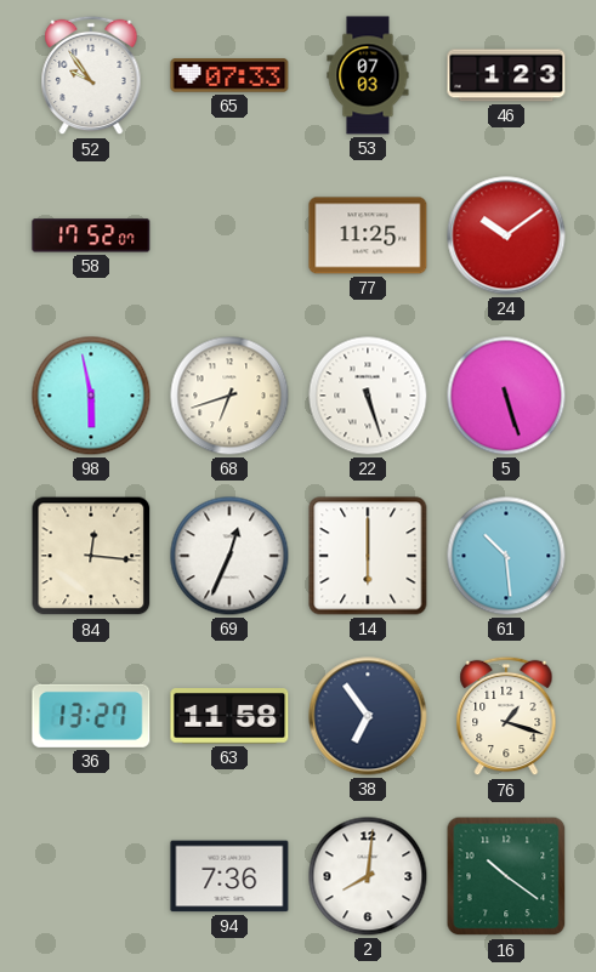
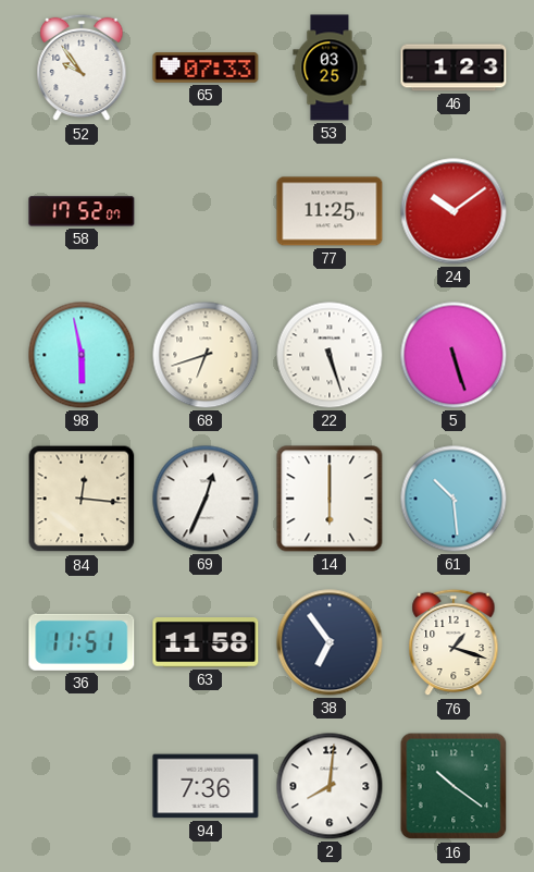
53: 07:03 -> 03:25 (330, 67)
36: 13:27 -> 11:51 (82, 642)
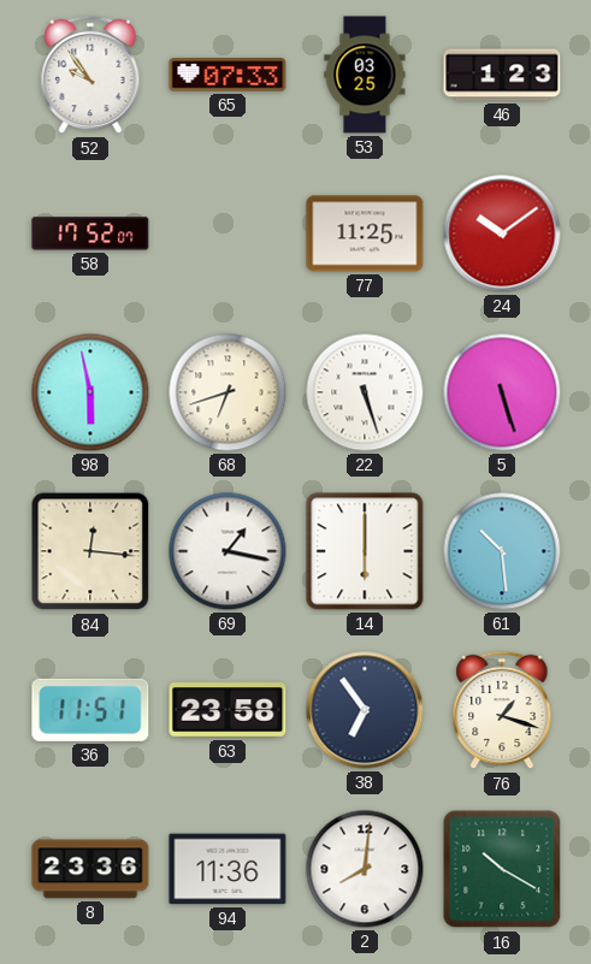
69: 12:34 -> 1:17 (227, 551)
63: 11:58 -> 23:58 (227, 710)
8: none -> 23:36 (90, 869)
94: 7:36 -> 11:36 (227, 869)
16: 10:21 -> 10:20 (502, 869)
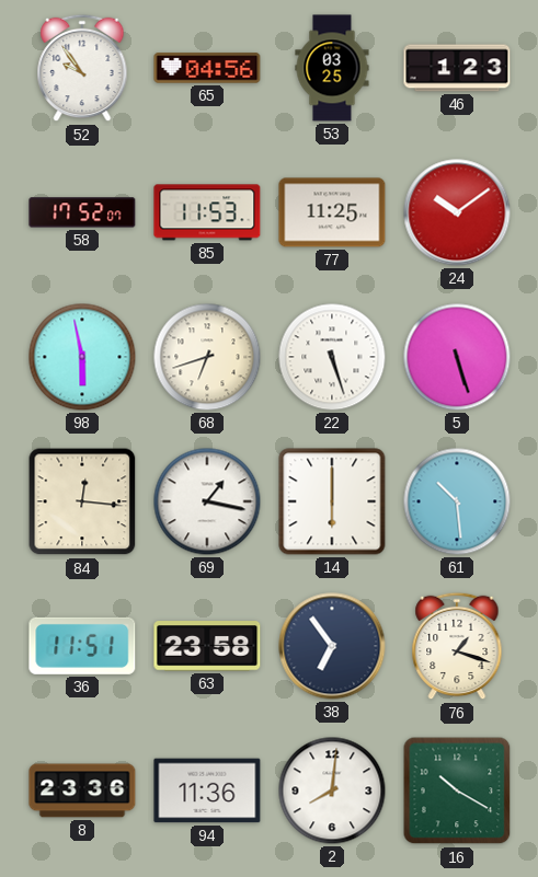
65: 07:33 -> 04:56 (207, 68)
85: none -> 11:53 (207, 212)
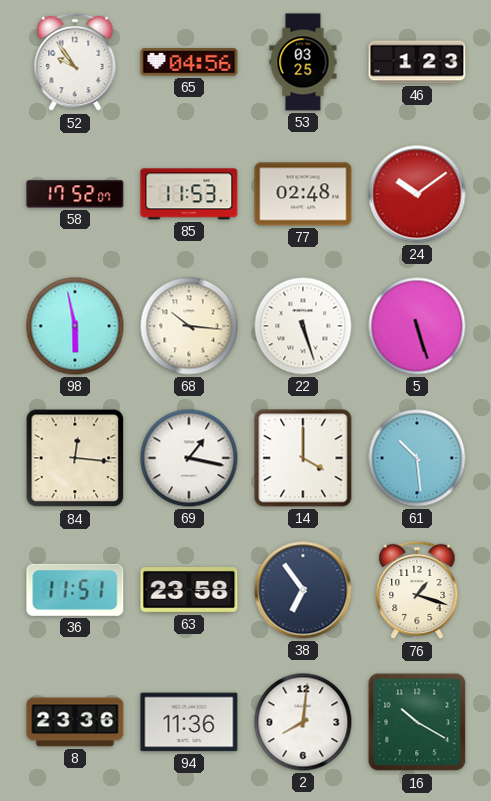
77: 11:25 -> 02:48 (303, 194)
68: 6:42 -> 10:16 (189, 326)
14: 6:00 -> 4:00 (303, 458)
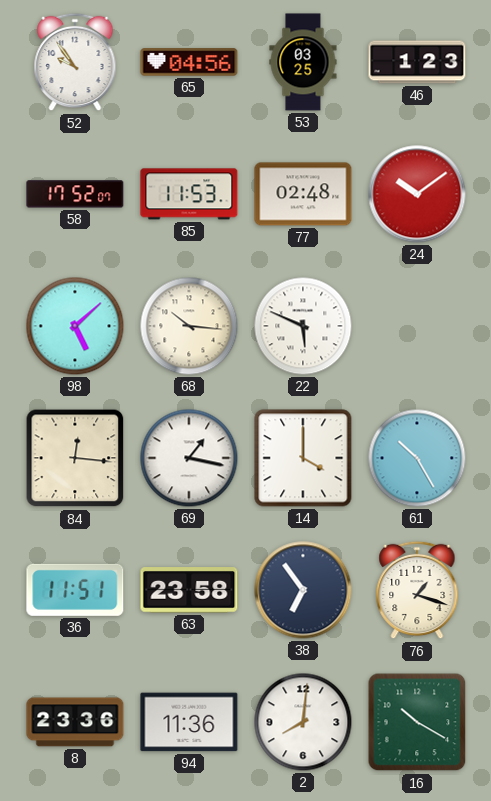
98: 5:58 -> 5:08 (75, 326)
22: 5:27 -> 5:49 (303, 326)
5: 5:27 -> none (417, 326)
61: 10:29 -> 10:25 (417, 458)
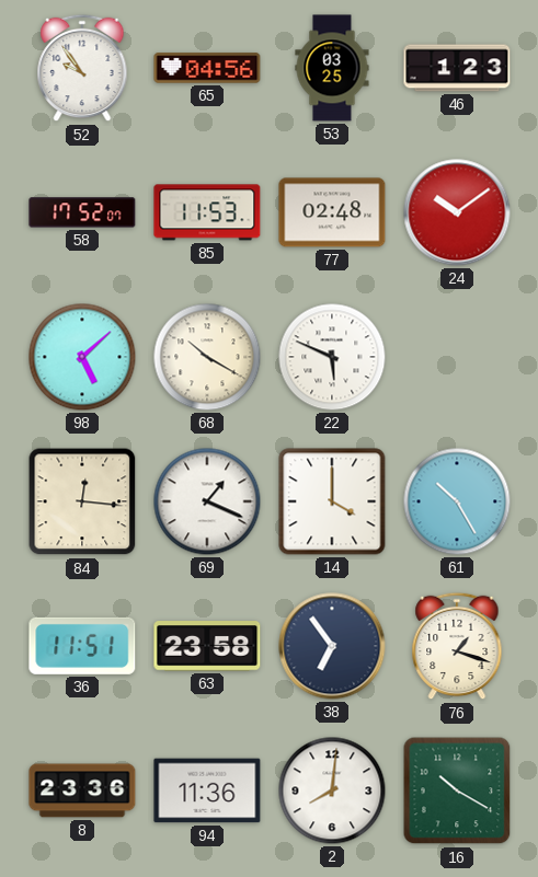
68: 10:16 -> 10:20 (207, 357)
69: 1:17 -> 1:19 (207, 501)
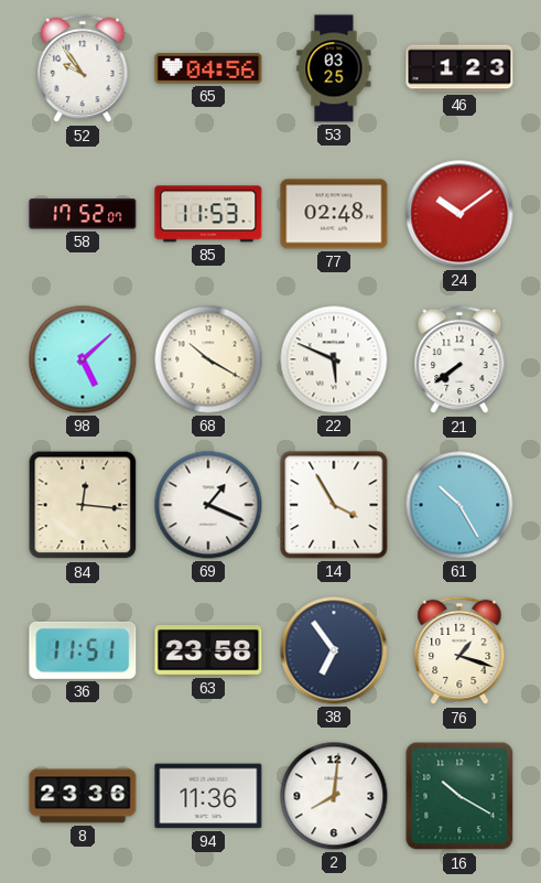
21: none -> 7:39 (459, 359)
14: 4:00 -> 3:55 (334, 505)
